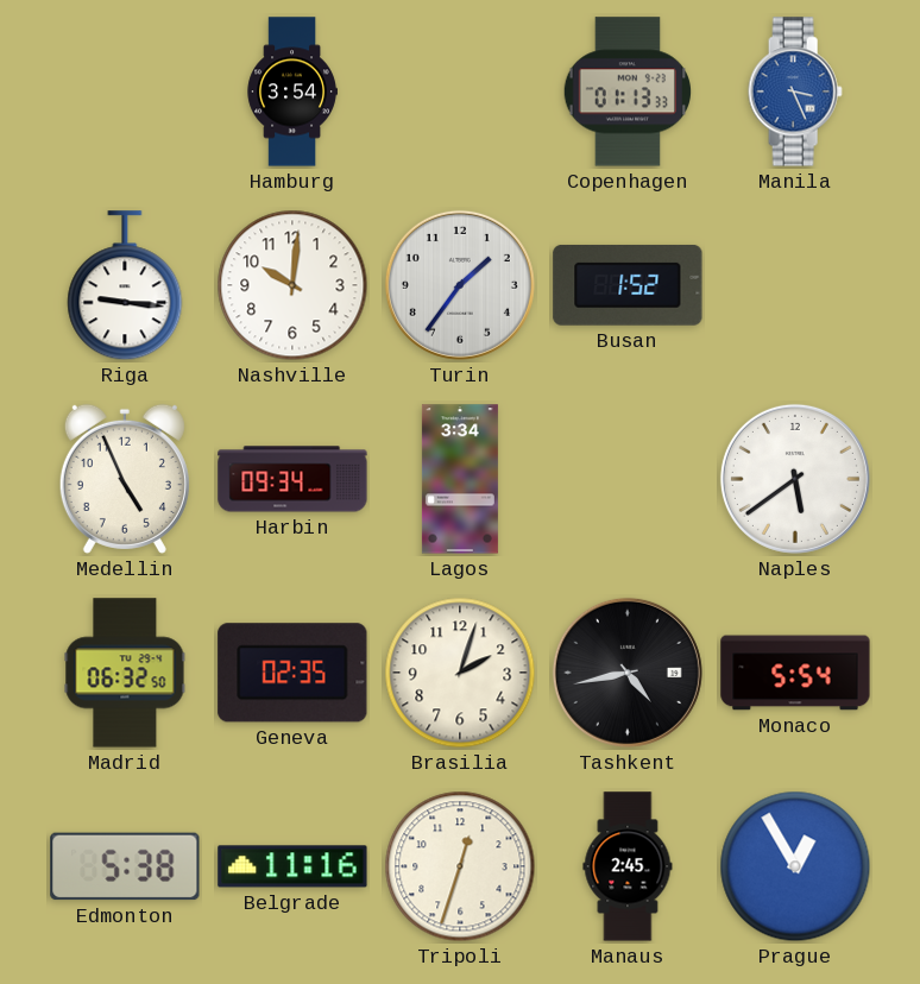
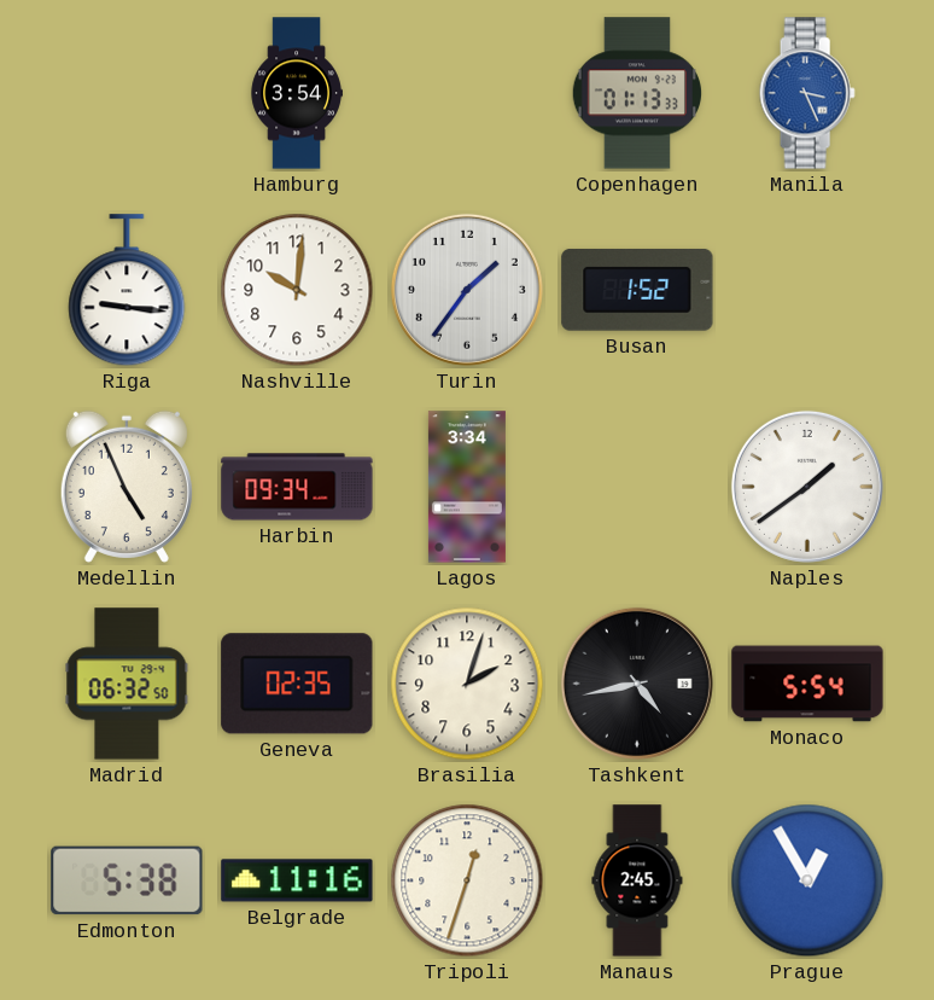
Naples: 5:39 -> 1:39 (807, 487)
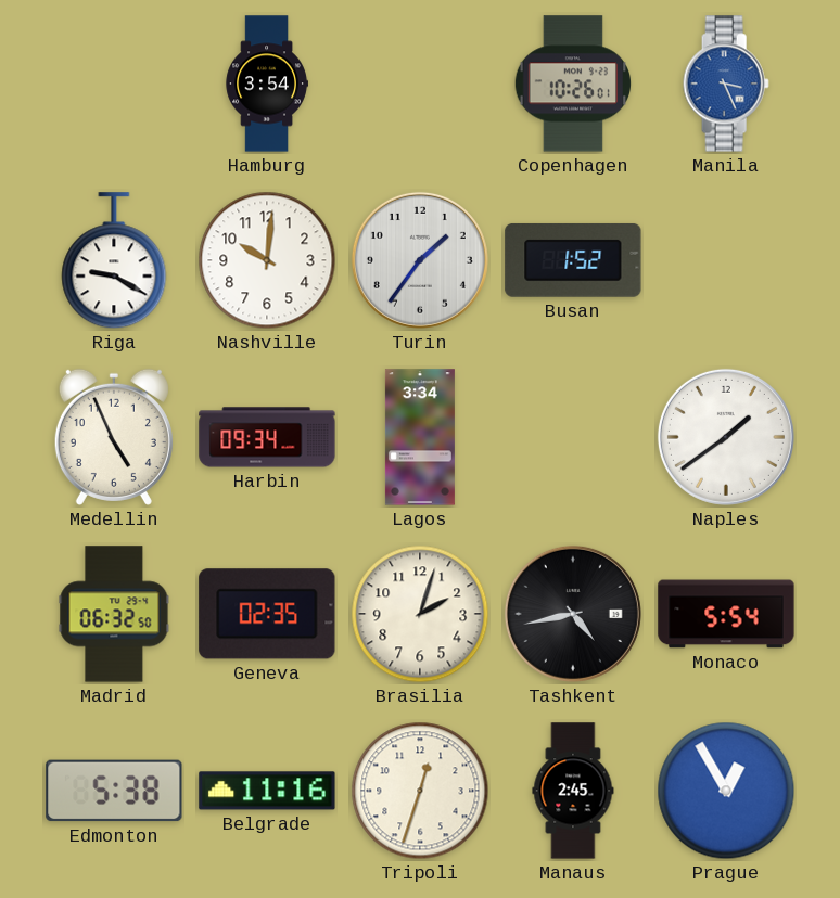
Copenhagen: 01:13 -> 10:26 (572, 84)
Riga: 9:16 -> 9:20 (114, 261)
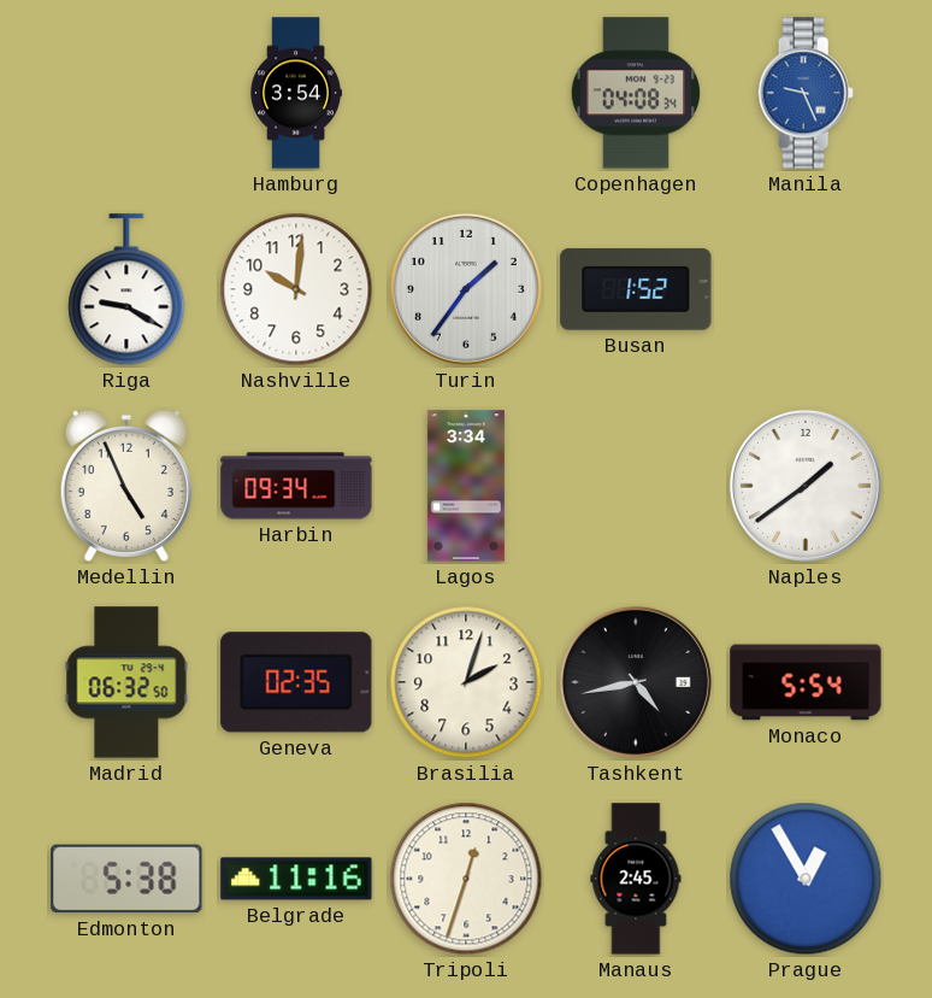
Copenhagen: 10:26 -> 04:08 (635, 93)
Manila: 3:26 -> 9:26 (806, 93)
